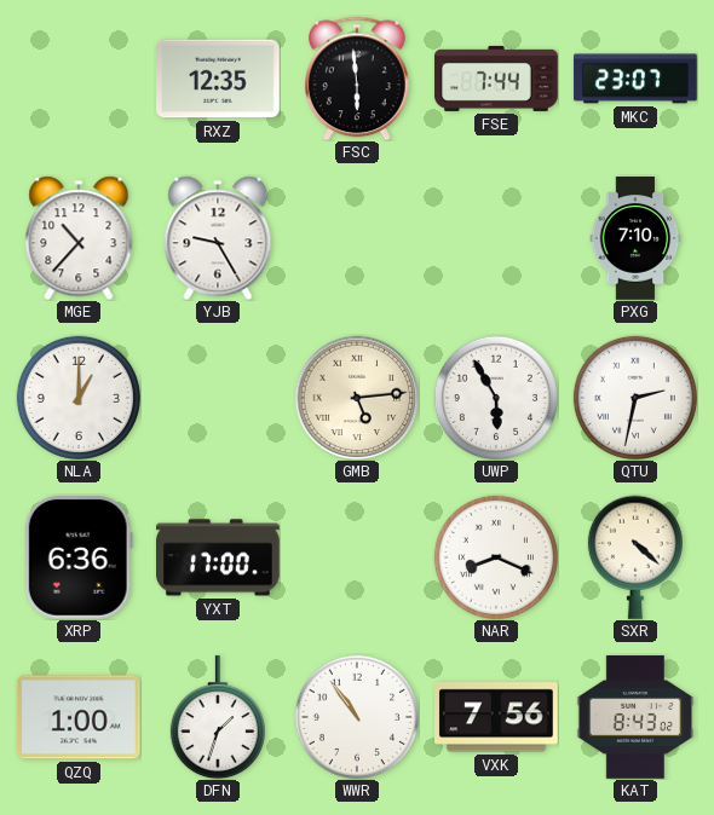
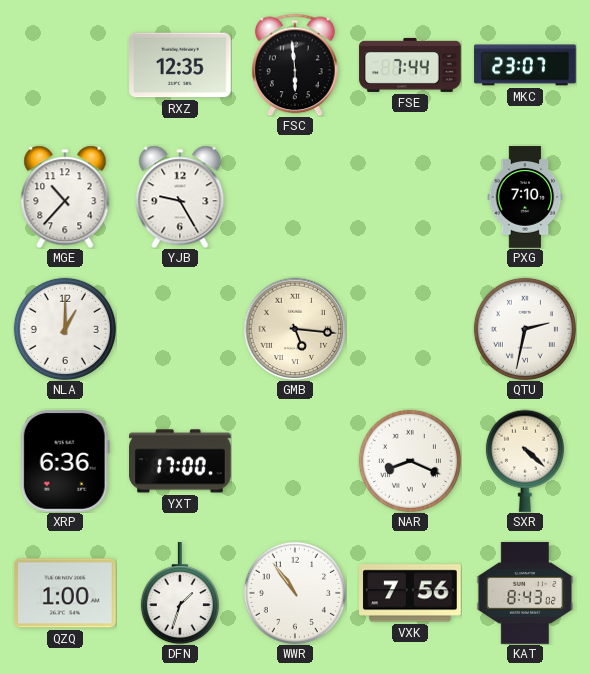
GMB: 5:14 -> 5:16 (295, 329)
UWP: 5:55 -> none (496, 398)
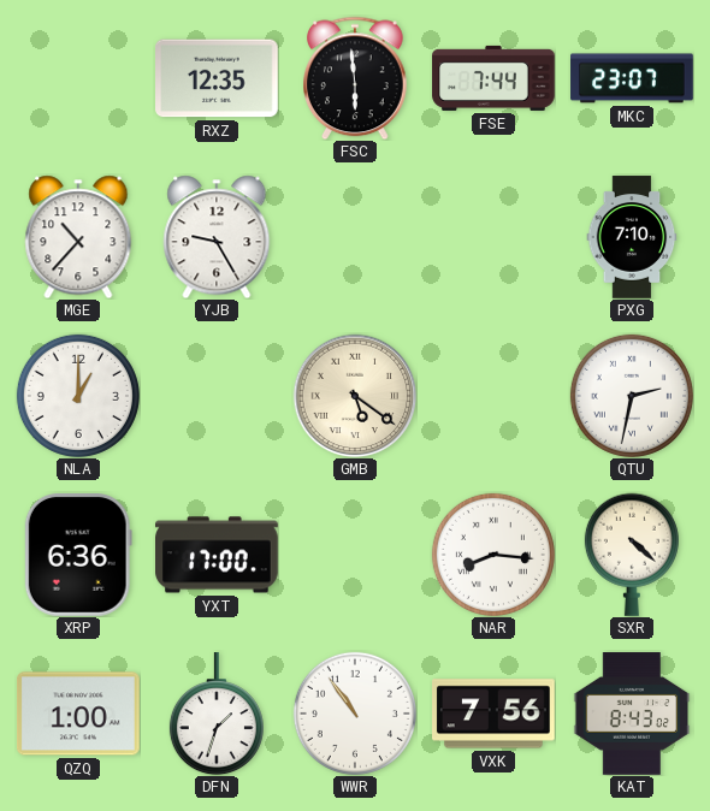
GMB: 5:16 -> 5:21 (355, 396)
NAR: 8:19 -> 8:16 (493, 555)
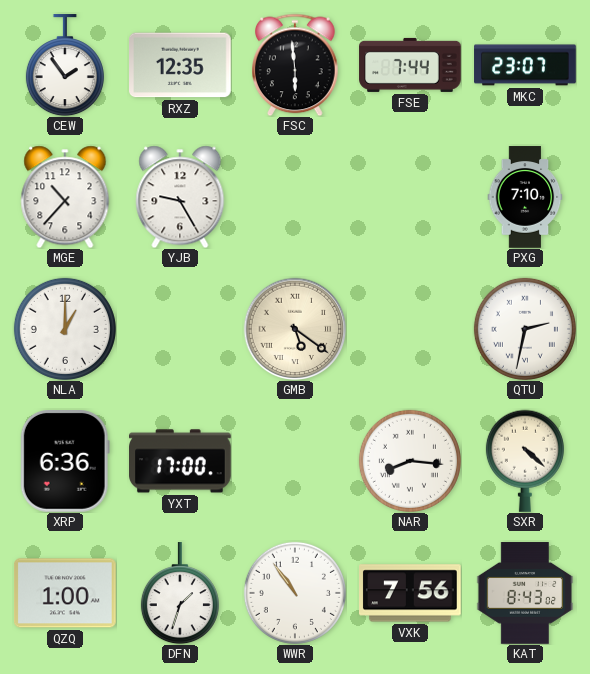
CEW: none -> 1:54 (65, 66)
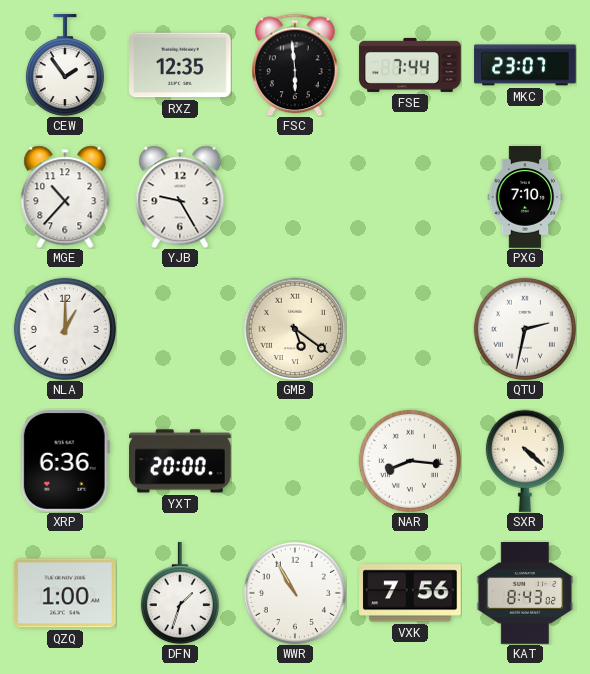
YXT: 17:00 -> 20:00 (181, 461)
WWR: 10:54 -> 10:55 (295, 593)
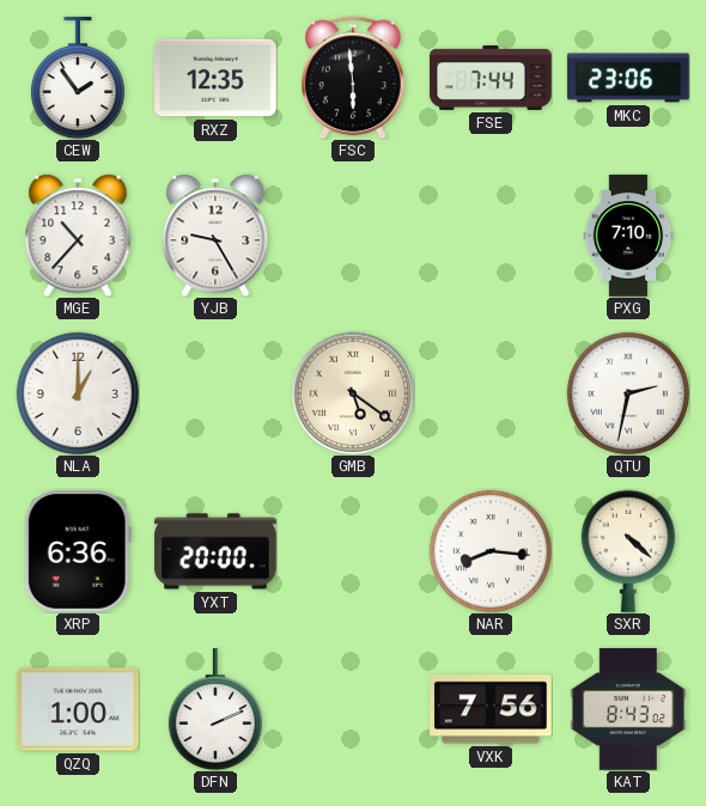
MKC: 23:07 -> 23:06 (628, 78)
DFN: 1:33 -> 2:11 (215, 710)
WWR: 10:55 -> none (295, 593)
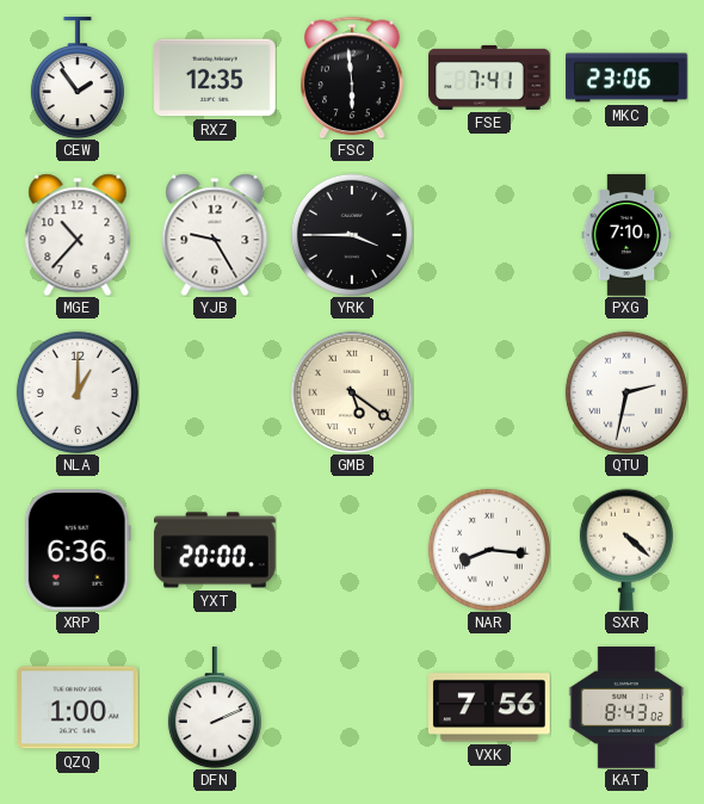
FSE: 7:44 -> 7:41 (489, 78)
YRK: none -> 3:45 (352, 235)
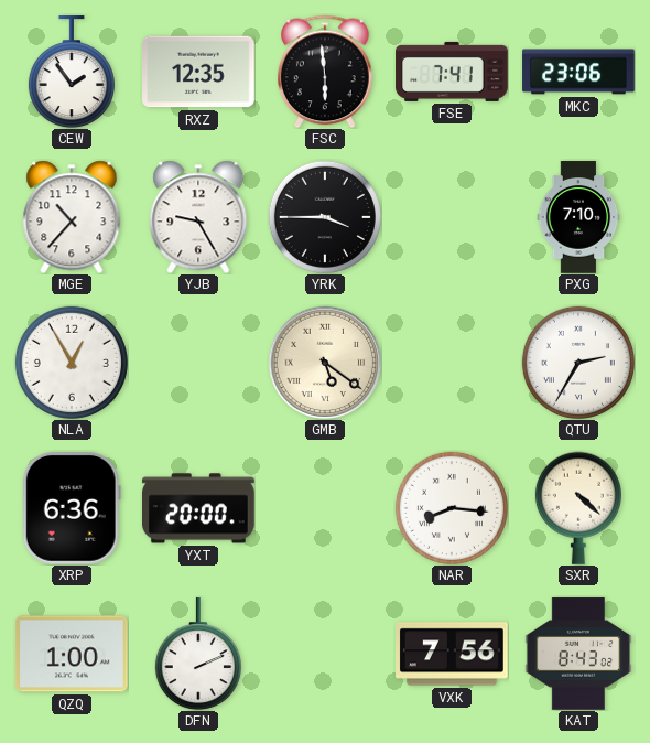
NLA: 1:00 -> 12:55 (72, 363)
QTU: 2:32 -> 2:35 (578, 363)
